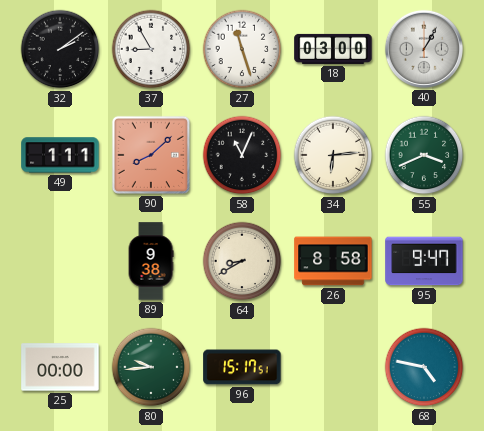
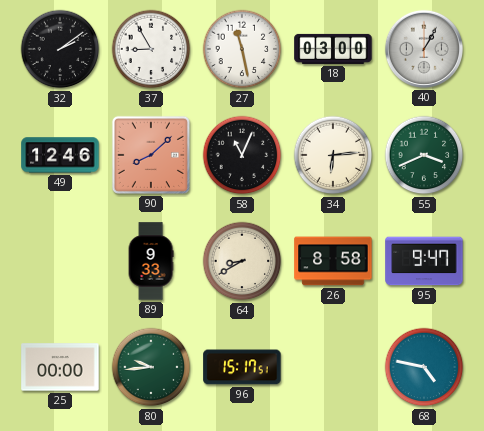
27: 11:27 -> 11:28 (242, 49)
49: 1:11 -> 12:46 (60, 155)
89: 9:38 -> 9:33 (151, 261)
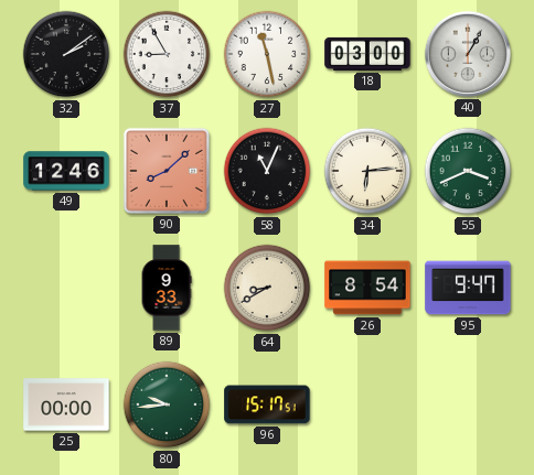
26: 8:58 -> 8:54 (367, 288)
68: 4:47 -> none (424, 367)
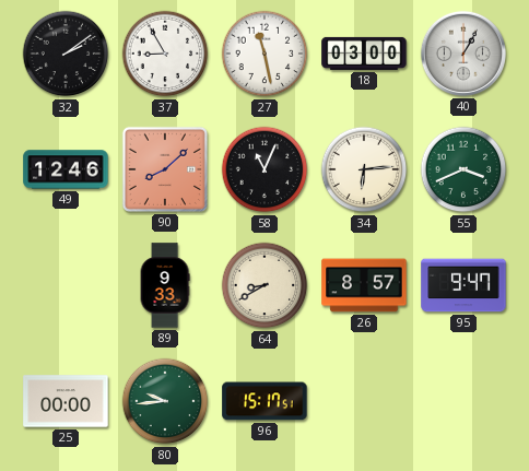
26: 8:54 -> 8:57 (364, 285)
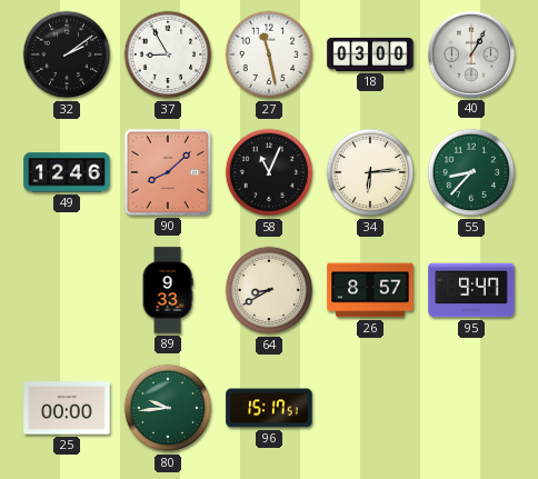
55: 3:41 -> 8:37 (471, 172)
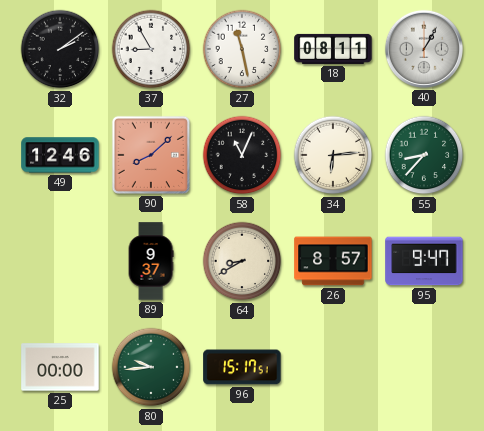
18: 03:00 -> 08:11 (333, 49)
89: 9:33 -> 9:37 (151, 261)
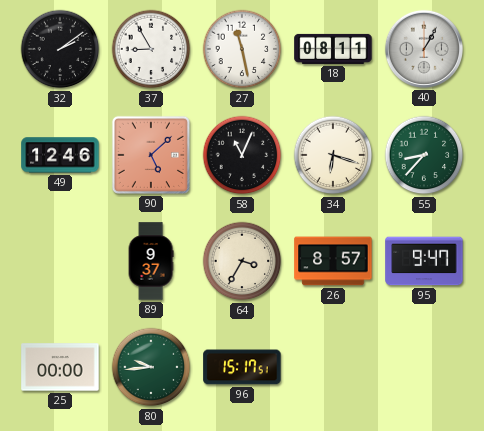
90: 8:08 -> 5:08 (151, 155)
34: 6:14 -> 6:18 (333, 155)
64: 8:40 -> 3:35 (242, 261)
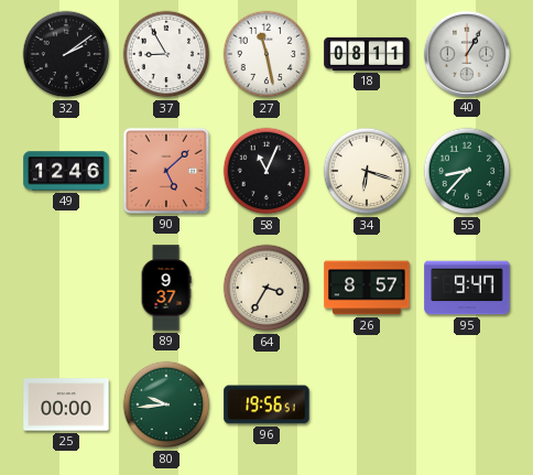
96: 15:17 -> 19:56 (266, 404)
